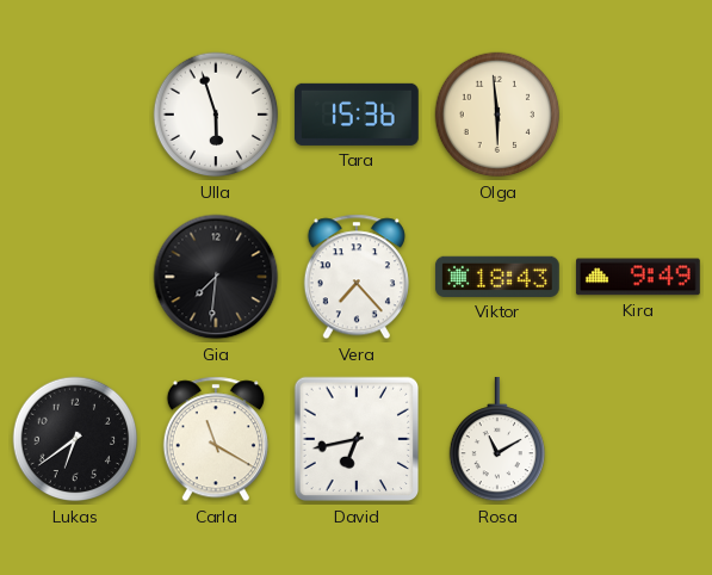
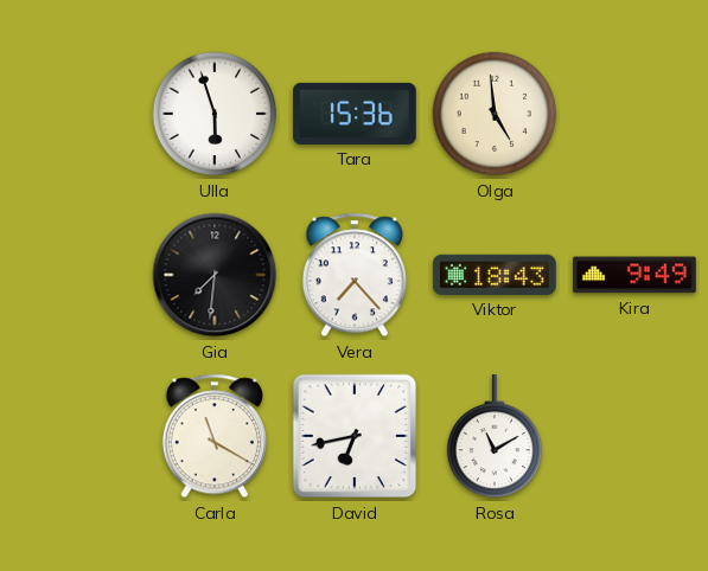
Olga: 5:59 -> 4:59 (495, 114)
Lukas: 6:39 -> none (75, 439)
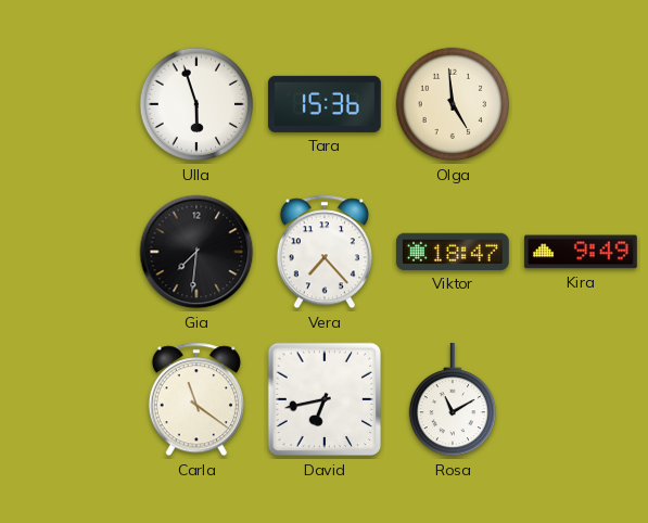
Viktor: 18:43 -> 18:47 (453, 252)
Carla: 11:20 -> 11:21 (196, 399)
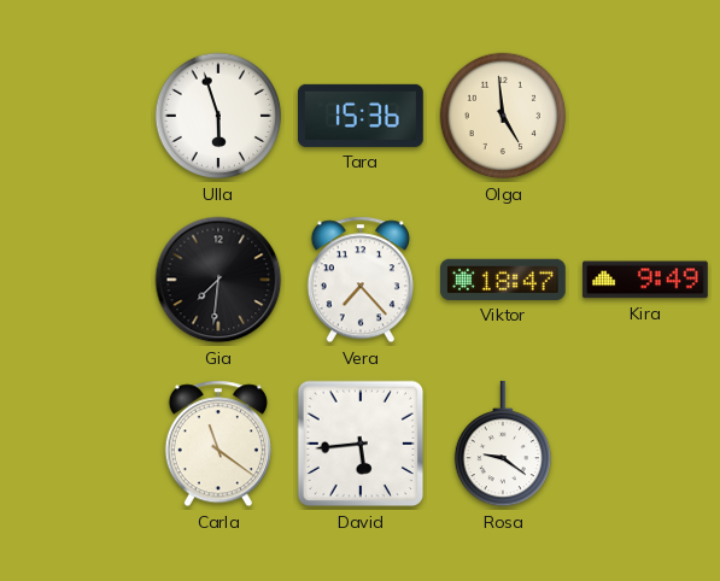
David: 6:43 -> 5:44 (361, 444)
Rosa: 11:10 -> 9:21 (502, 444)
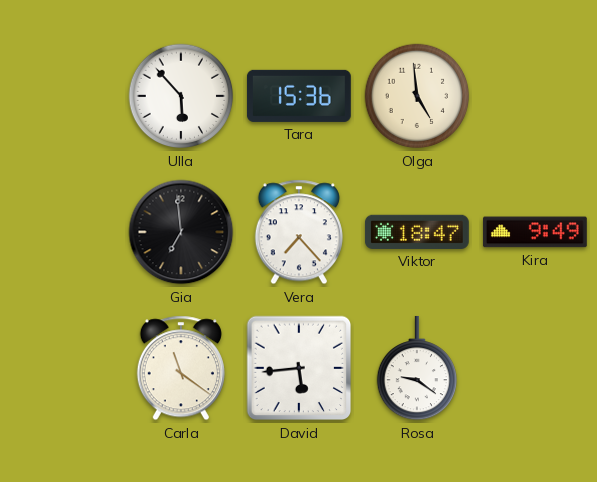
Ulla: 5:57 -> 5:53 (181, 96)
Gia: 7:31 -> 6:59 (181, 232)
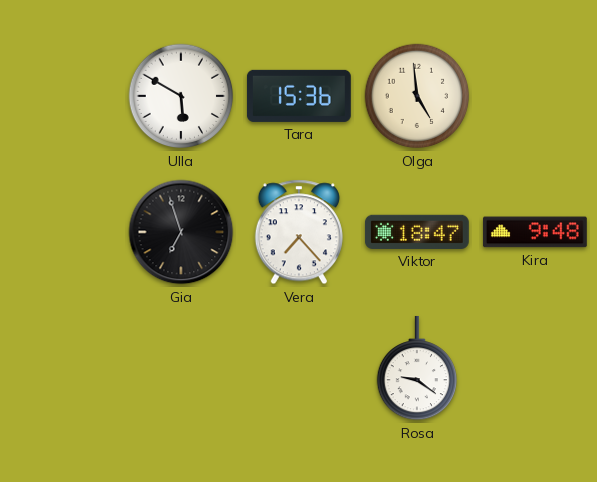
Ulla: 5:53 -> 5:50 (181, 96)
Gia: 6:59 -> 6:57 (181, 232)
Kira: 9:49 -> 9:48 (535, 232)
Carla: 11:21 -> none (181, 368)
David: 5:44 -> none (299, 368)
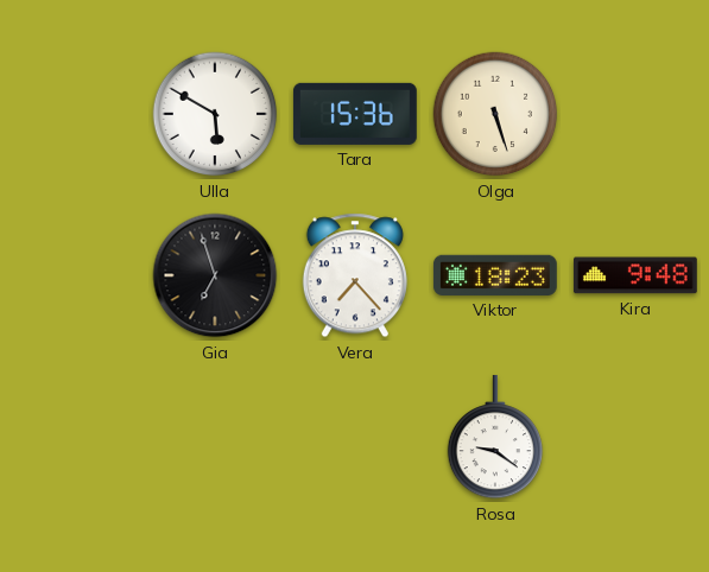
Olga: 4:59 -> 5:27 (495, 114)
Viktor: 18:47 -> 18:23 (495, 275)
